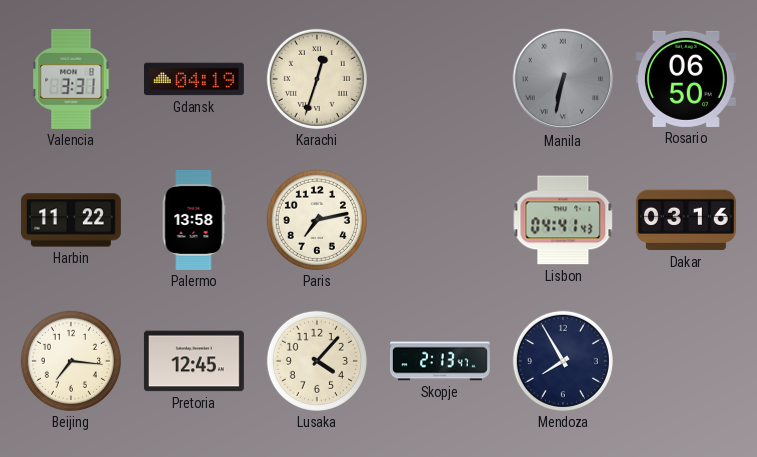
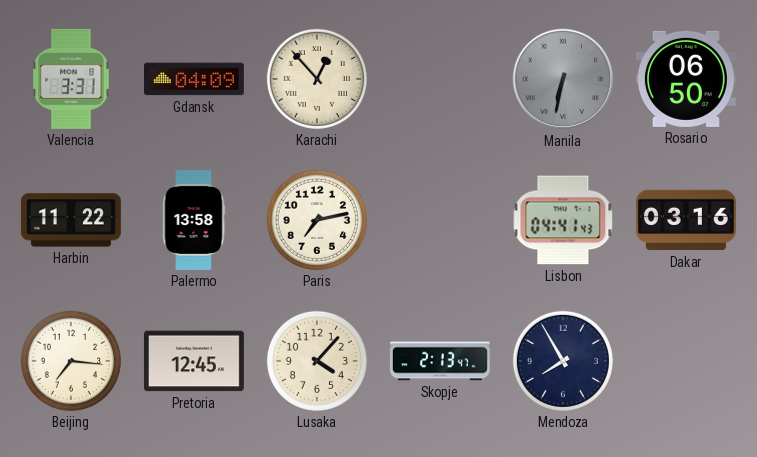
Gdansk: 04:19 -> 04:09 (194, 79)
Karachi: 12:33 -> 12:53 (317, 79)
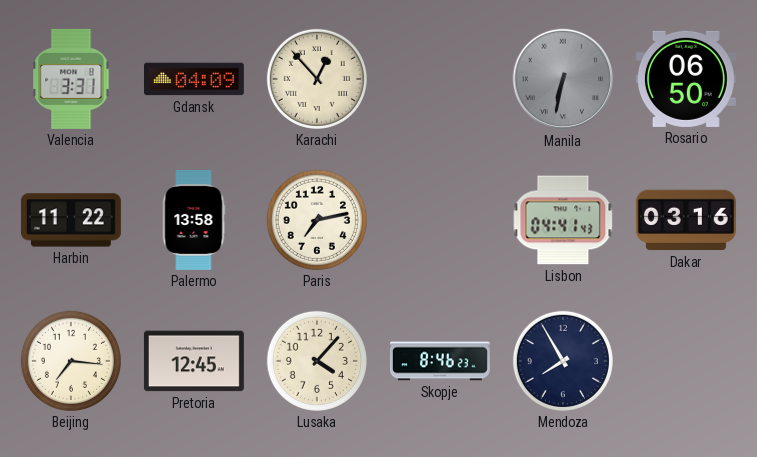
Skopje: 2:13 -> 8:46 (440, 361)
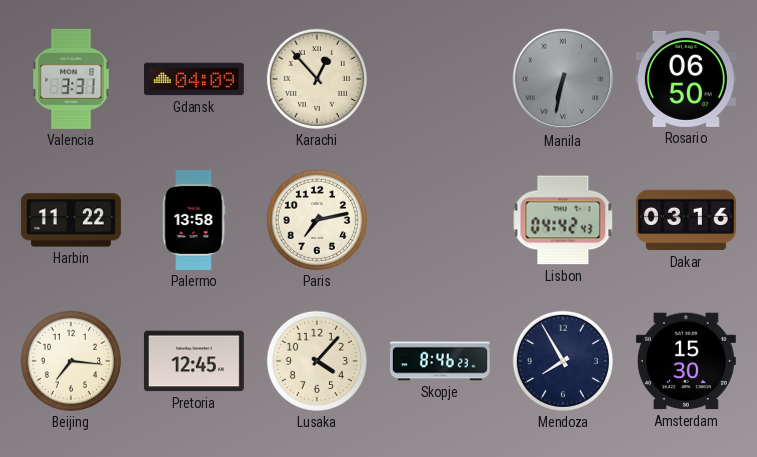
Lisbon: 04:41 -> 04:42 (563, 220)
Amsterdam: none -> 15:30 (686, 361)
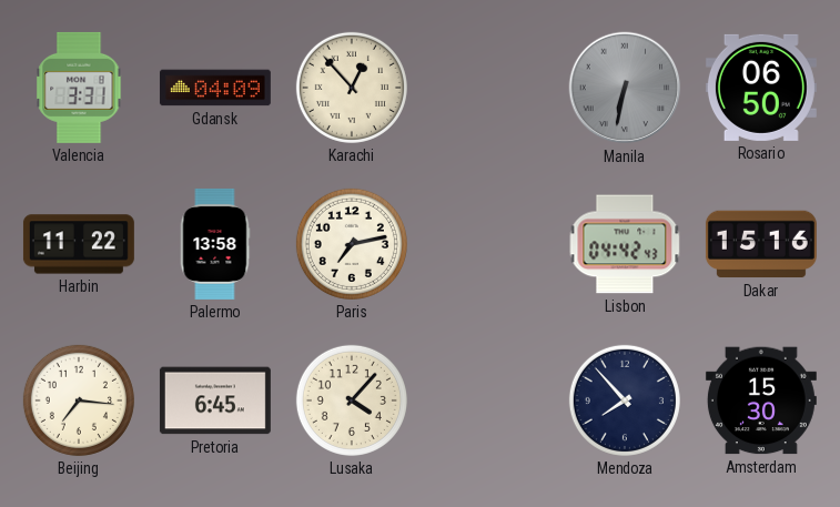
Dakar: 03:16 -> 15:16 (761, 244)
Pretoria: 12:45 -> 6:45 (215, 400)
Skopje: 8:46 -> none (440, 361)
Mendoza: 7:55 -> 7:53 (625, 400)
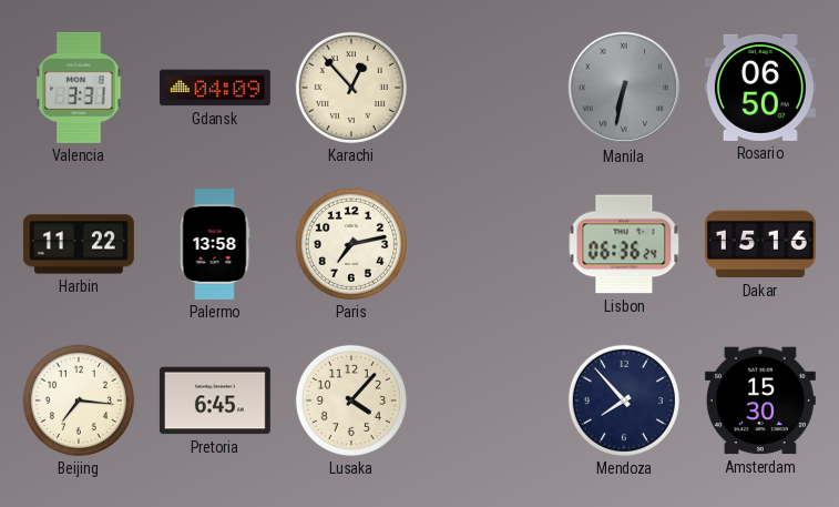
Lisbon: 04:42 -> 06:36 (624, 244)
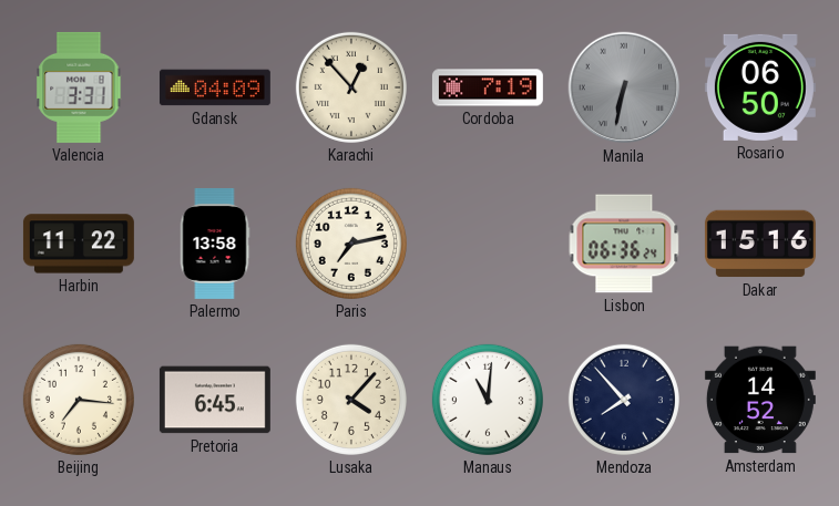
Cordoba: none -> 7:19 (488, 87)
Manaus: none -> 11:01 (488, 400)
Amsterdam: 15:30 -> 14:52 (760, 400)
